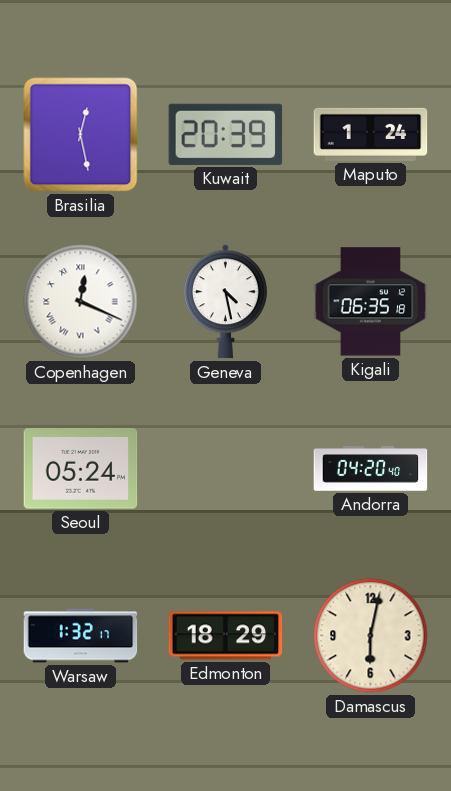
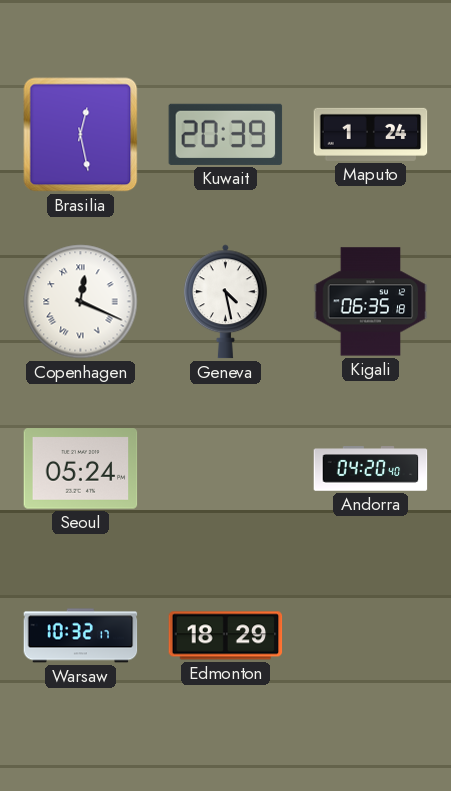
Warsaw: 1:32 -> 10:32 (81, 636)
Damascus: 6:02 -> none (371, 636)
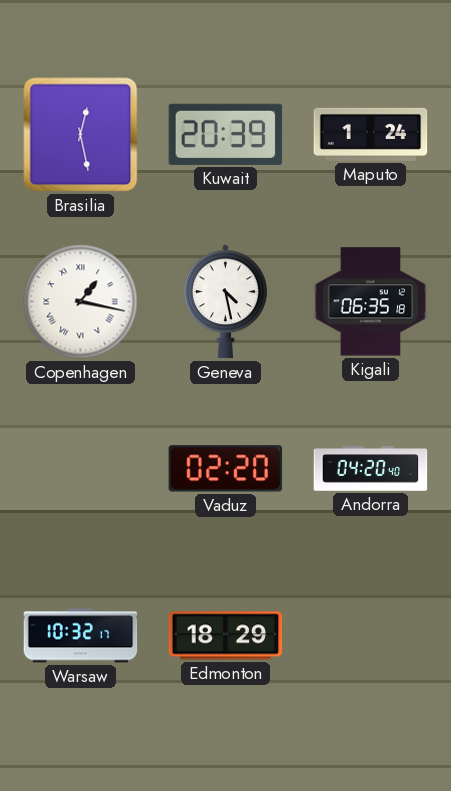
Copenhagen: 12:19 -> 1:17 (81, 302)
Seoul: 05:24 -> none (81, 469)
Vaduz: none -> 02:20 (226, 469)
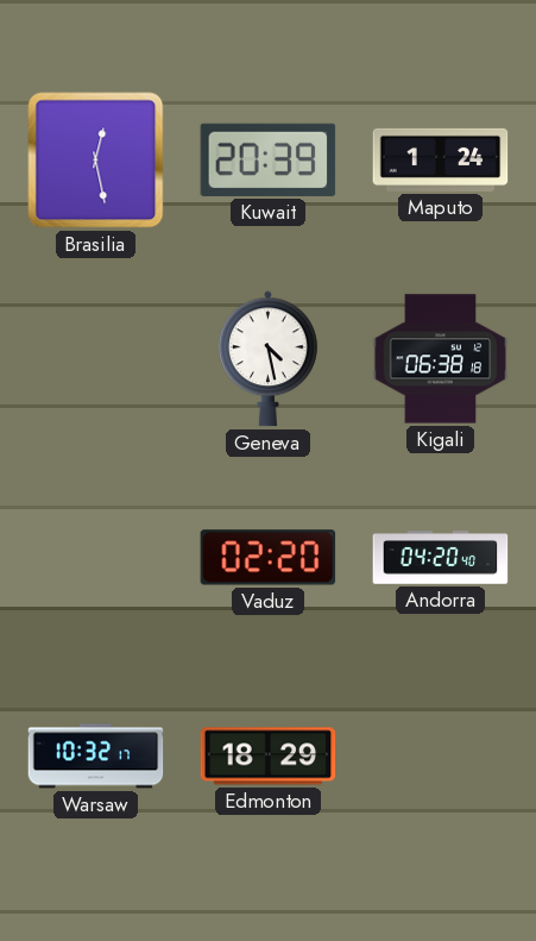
Copenhagen: 1:17 -> none (81, 302)
Kigali: 06:35 -> 06:38 (441, 359)
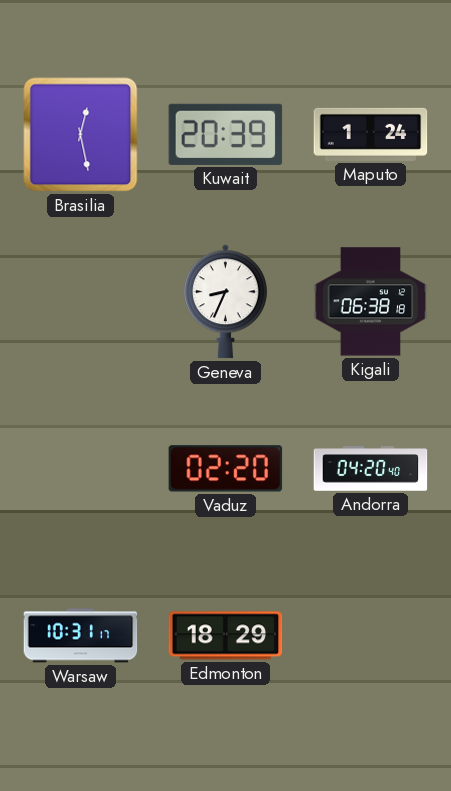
Geneva: 4:28 -> 8:34 (225, 302)
Warsaw: 10:32 -> 10:31 (81, 636)
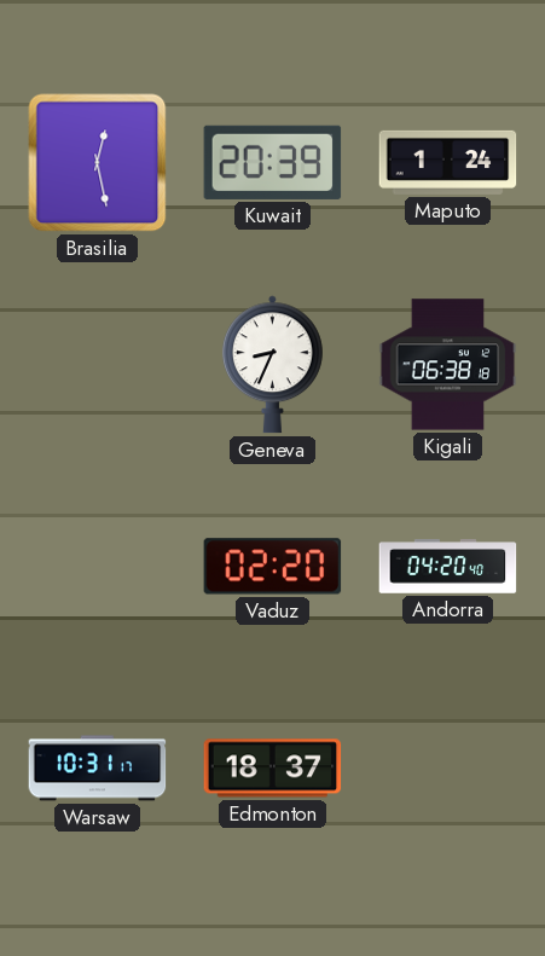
Edmonton: 18:29 -> 18:37 (273, 769)
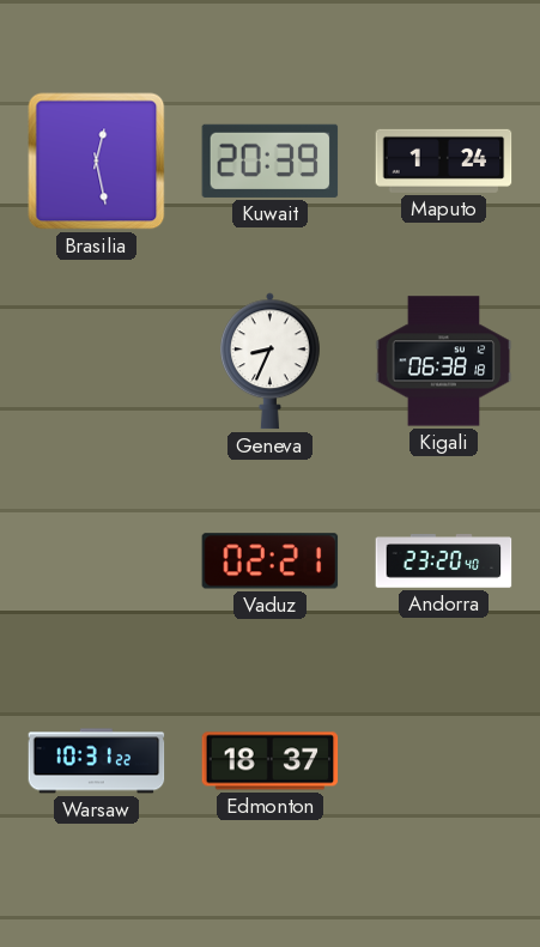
Vaduz: 02:20 -> 02:21 (271, 561)
Andorra: 04:20 -> 23:20 (444, 561)
Warsaw: 10:31:17 -> 10:31:22 (97, 761)
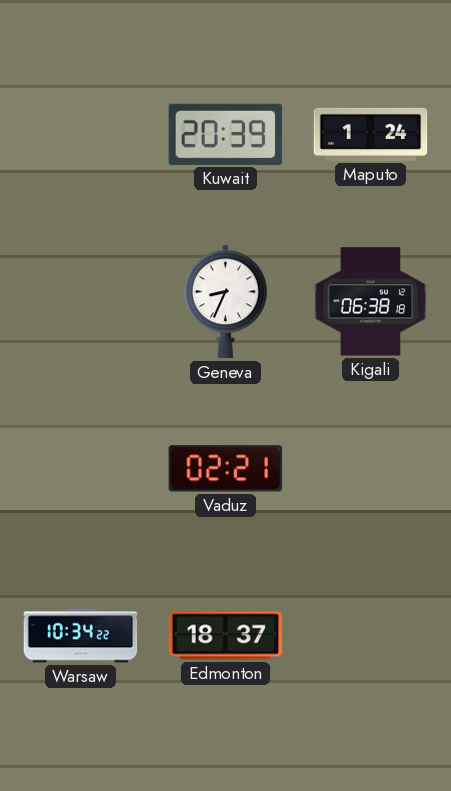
Brasilia: 12:28 -> none (97, 162)
Andorra: 23:20 -> none (444, 561)
Warsaw: 10:31 -> 10:34 (81, 636)
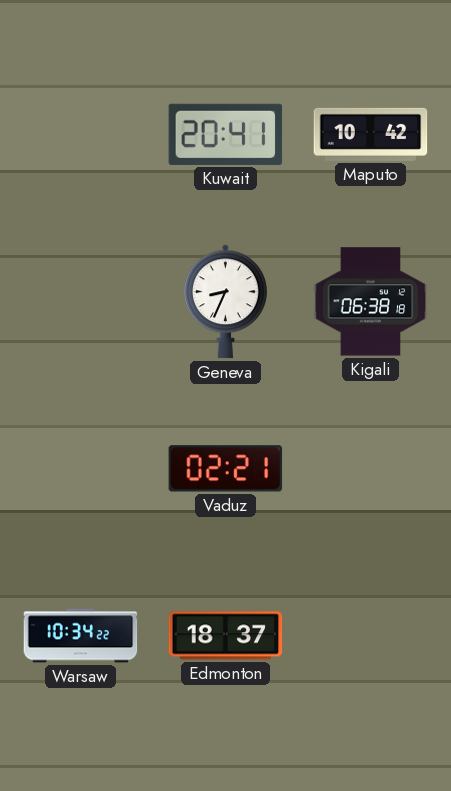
Kuwait: 20:39 -> 20:41 (226, 134)
Maputo: 1:24 -> 10:42 (371, 134)
